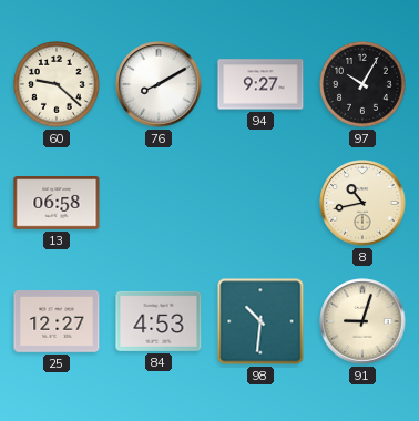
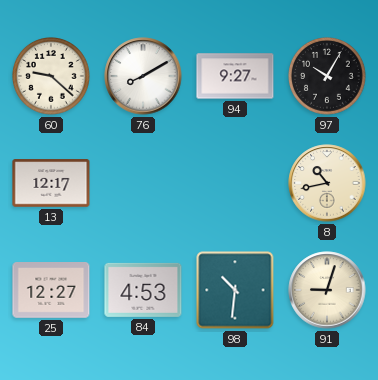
13: 06:58 -> 12:17 (51, 183)
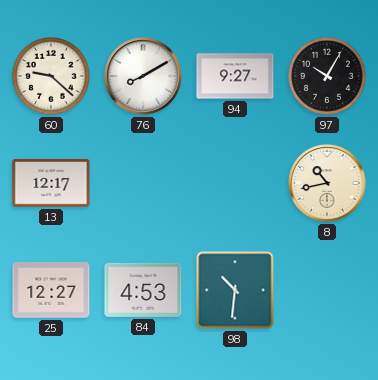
91: 9:03 -> none (327, 290)
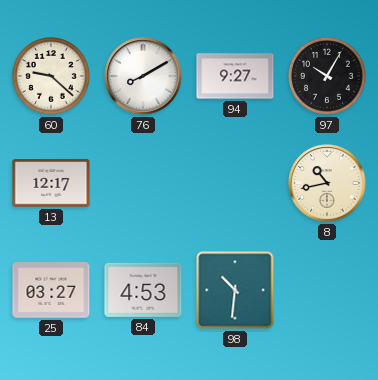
25: 12:27 -> 03:27 (51, 291)
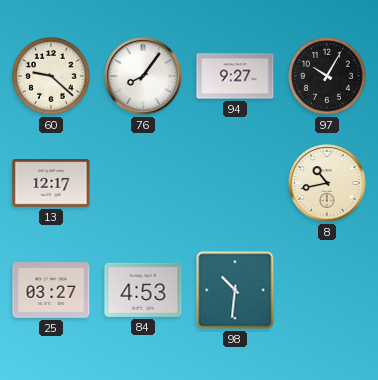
76: 8:10 -> 8:06 (143, 76)
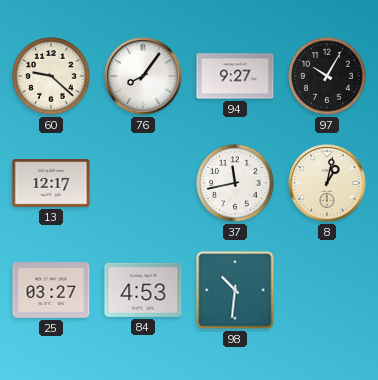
37: none -> 11:43 (236, 184)
8: 10:43 -> 1:02 (327, 183)
